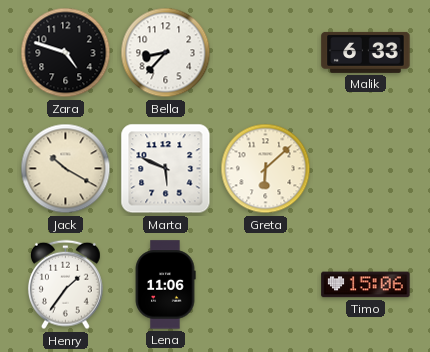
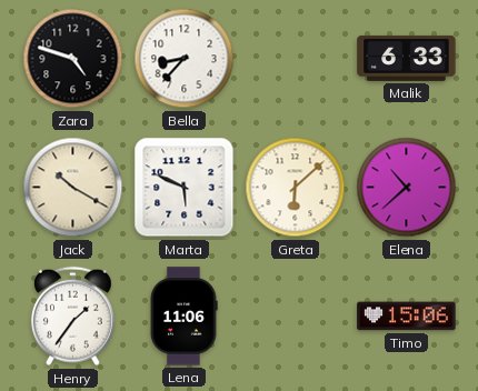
Elena: none -> 10:38 (407, 188)
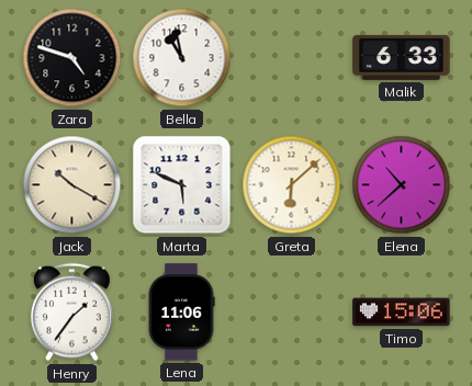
Bella: 8:37 -> 10:58 (182, 58)
